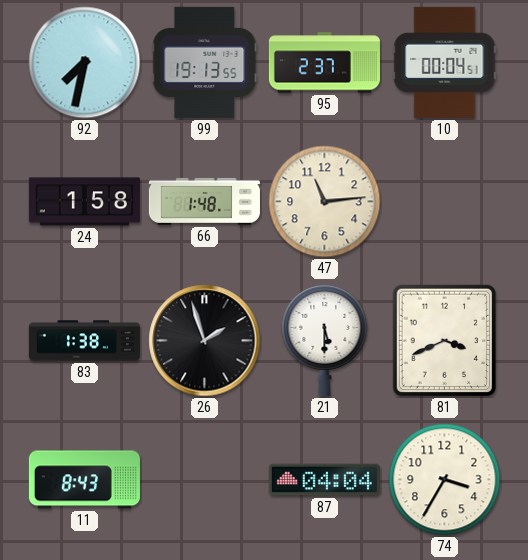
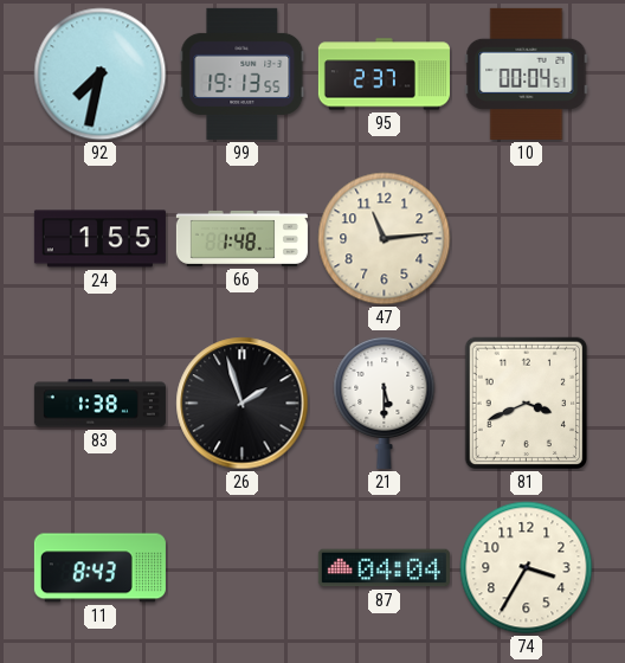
24: 1:58 -> 1:55 (99, 239)
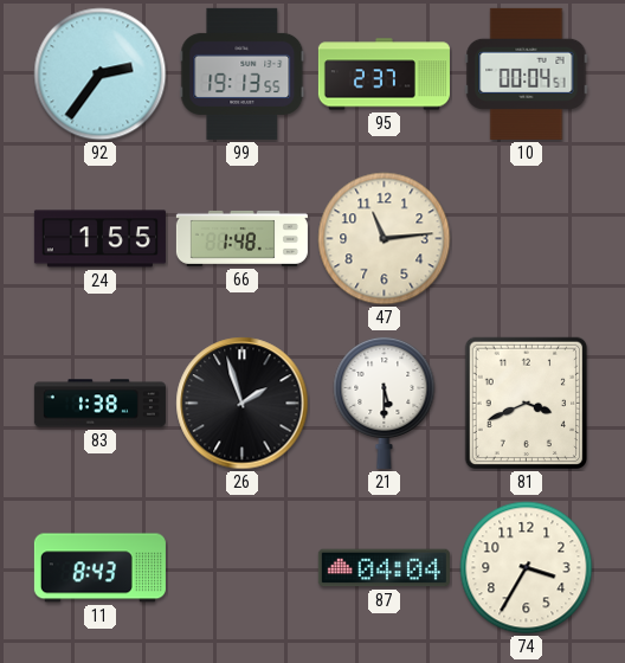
92: 7:32 -> 2:36 (101, 75)
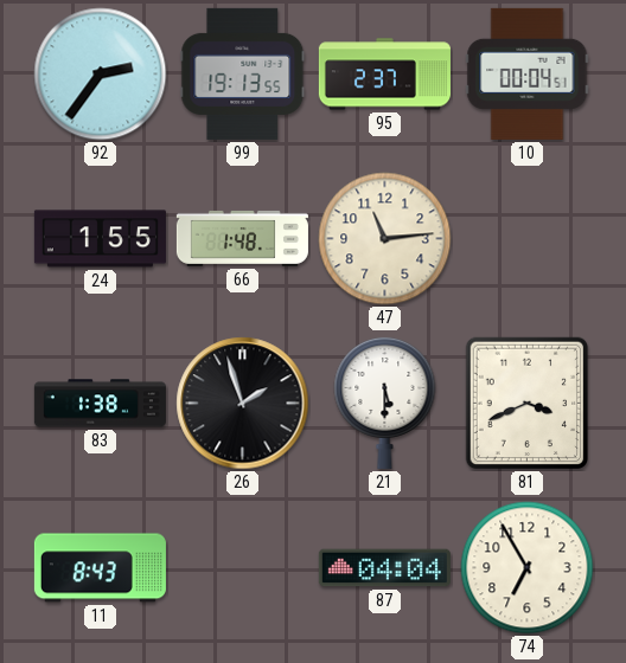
74: 3:35 -> 6:55 (528, 568)
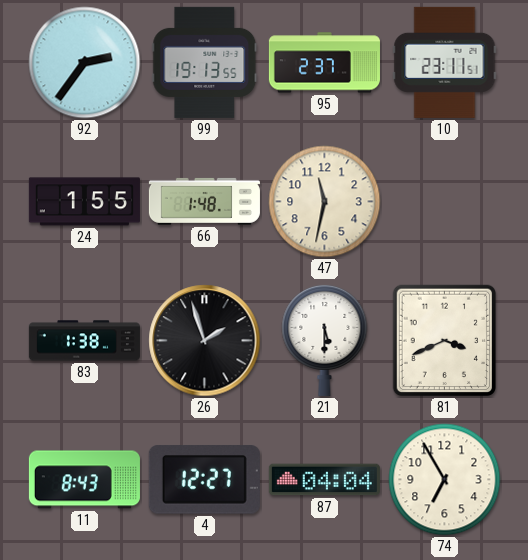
10: 00:04 -> 23:11 (445, 62)
47: 11:14 -> 11:32 (325, 202)
4: none -> 12:27 (204, 480)
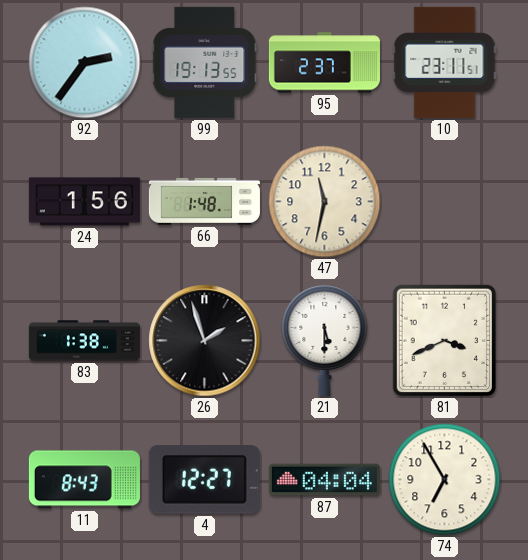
24: 1:55 -> 1:56 (84, 202)
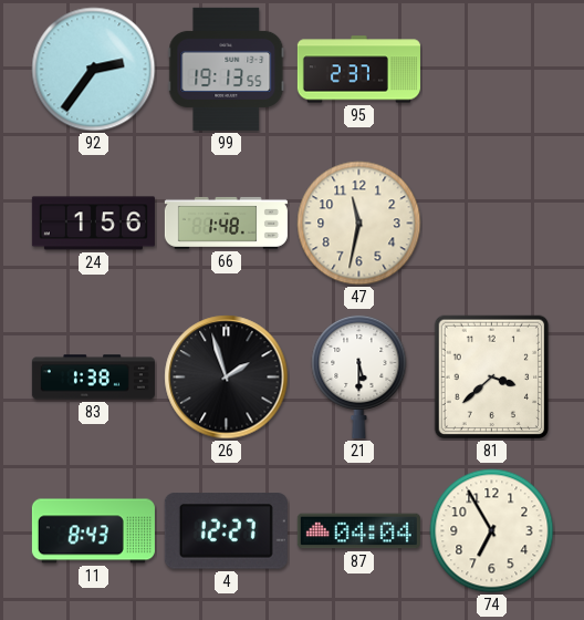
10: 23:11 -> none (445, 62)
81: 3:41 -> 3:38 (491, 378)
